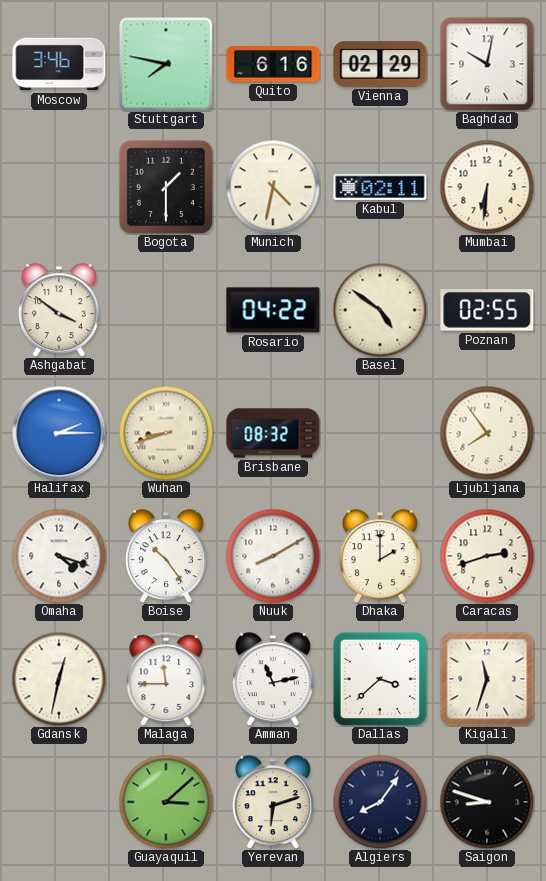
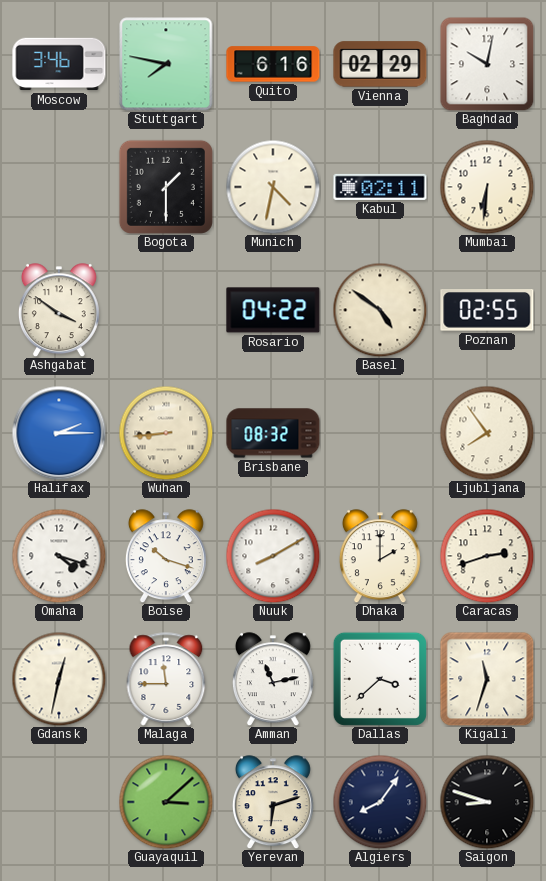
Wuhan: 8:42 -> 8:44 (166, 433)
Boise: 10:24 -> 10:18 (166, 556)
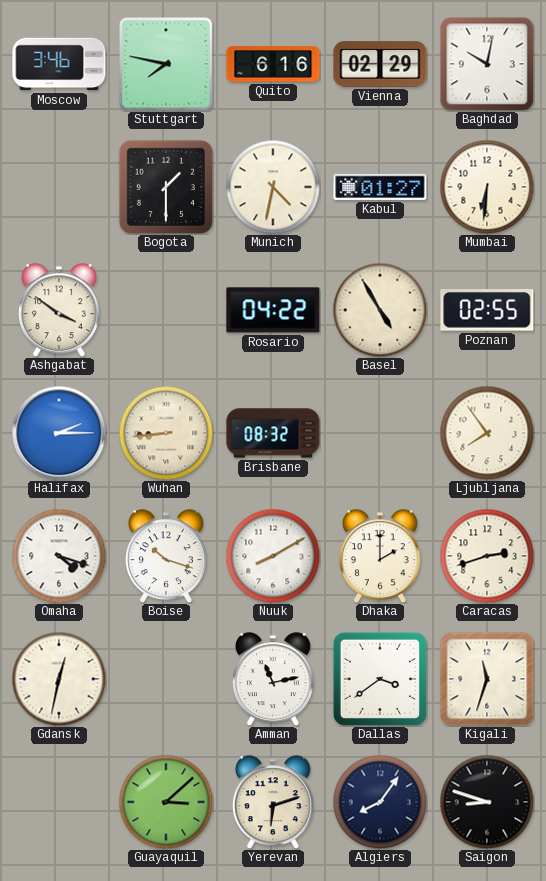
Kabul: 02:11 -> 01:27 (380, 187)
Basel: 4:51 -> 4:55 (380, 310)
Malaga: 11:45 -> none (166, 679)
Dallas: 3:38 -> 3:39 (380, 679)
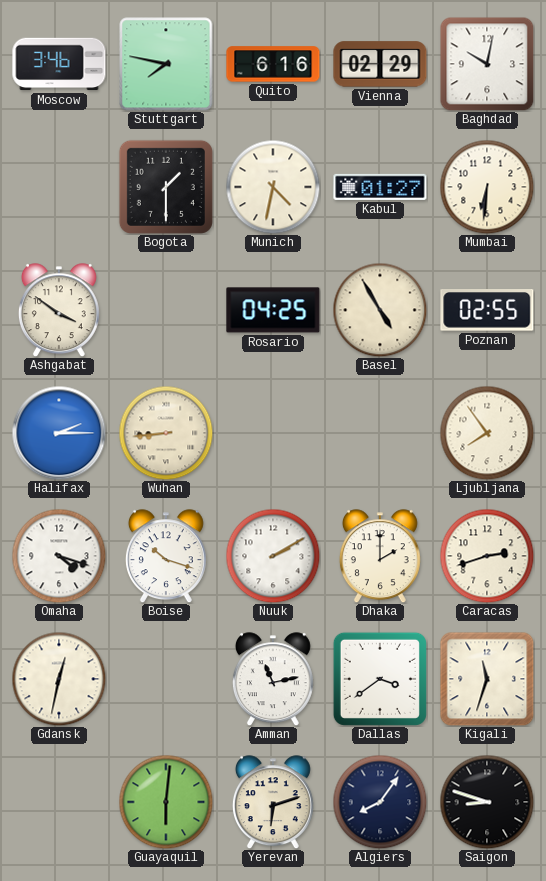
Rosario: 04:22 -> 04:25 (273, 310)
Brisbane: 08:32 -> none (273, 433)
Nuuk: 8:10 -> 2:10 (273, 556)
Guayaquil: 3:08 -> 6:01 (166, 802)
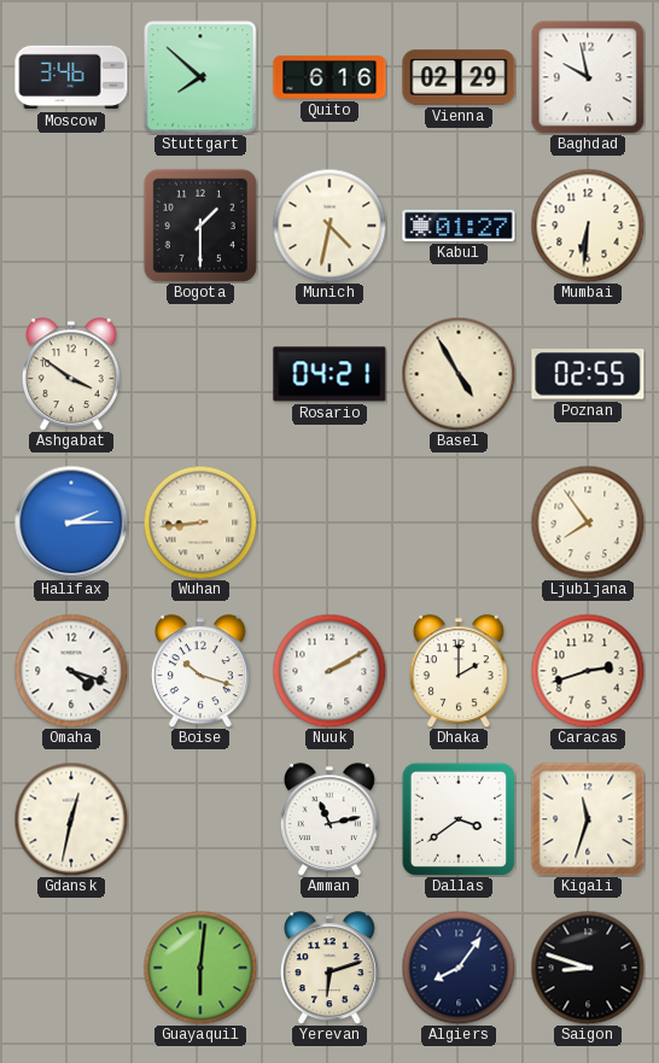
Stuttgart: 7:47 -> 7:52 (200, 77)
Baghdad: 10:02 -> 9:58 (588, 77)
Rosario: 04:25 -> 04:21 (329, 374)
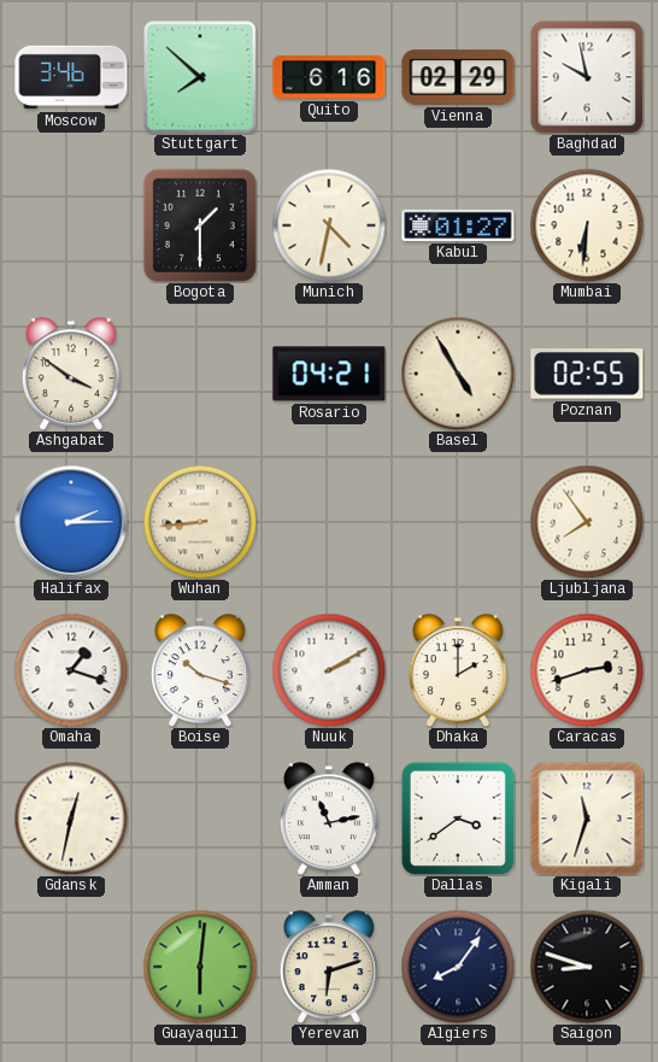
Omaha: 4:18 -> 1:18 (71, 670)
